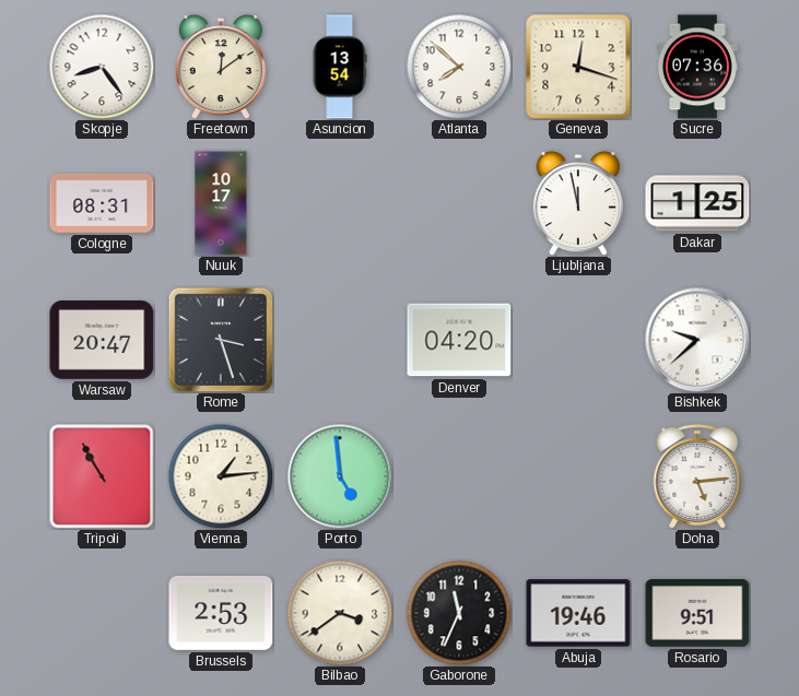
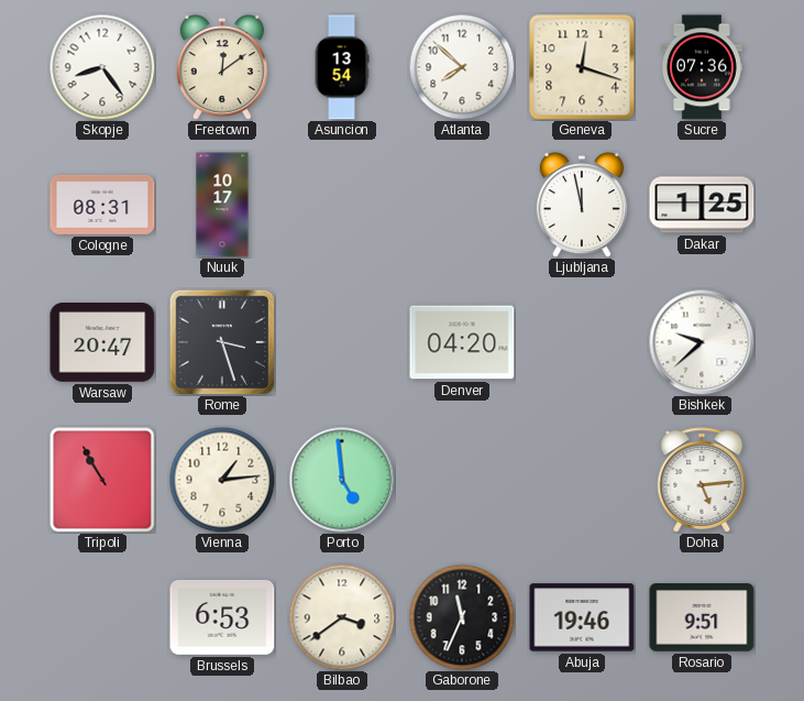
Brussels: 2:53 -> 6:53 (222, 617)
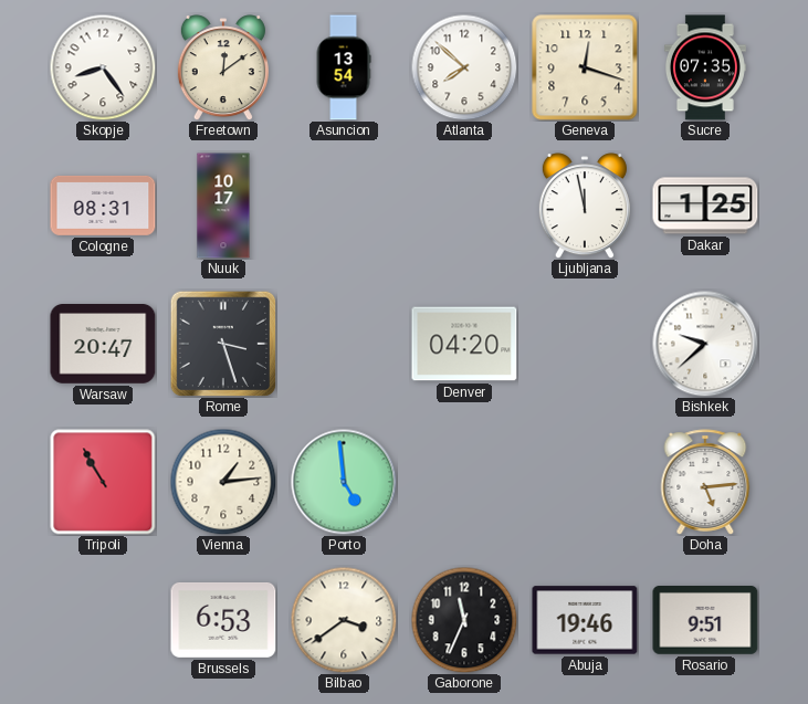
Sucre: 07:36 -> 07:35 (705, 67)
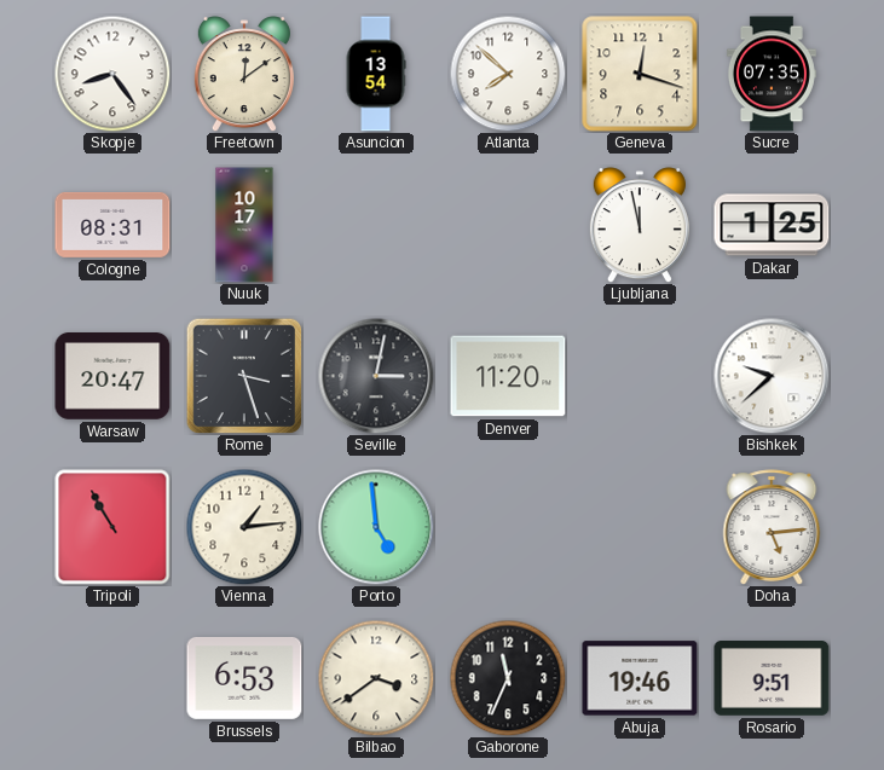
Seville: none -> 3:02 (376, 376)
Denver: 04:20 -> 11:20 (508, 376)
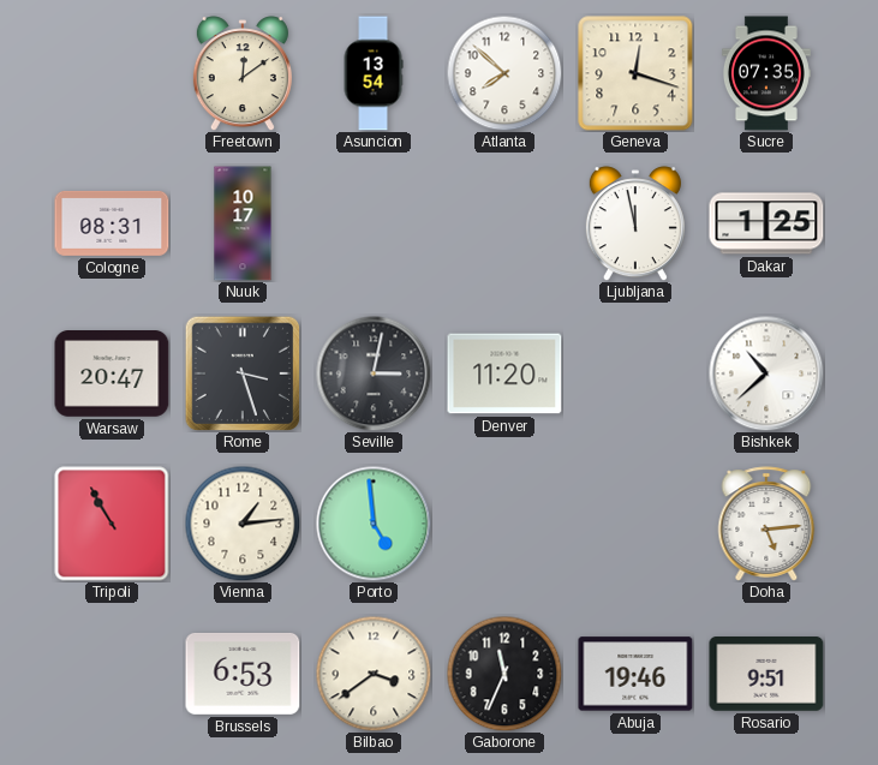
Skopje: 8:24 -> none (112, 74)
Bishkek: 9:38 -> 10:38 (766, 373)
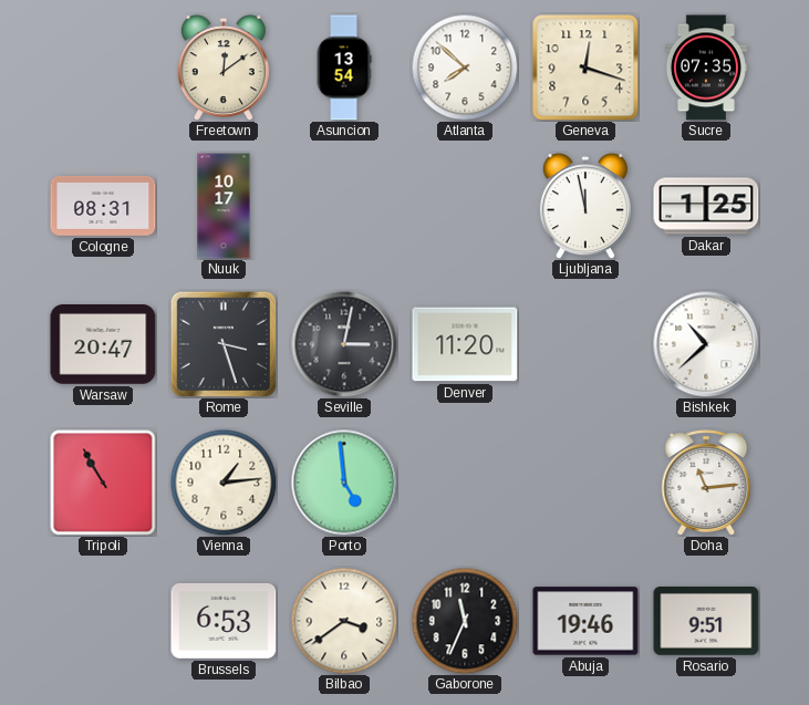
Doha: 5:14 -> 11:14 (706, 483)
